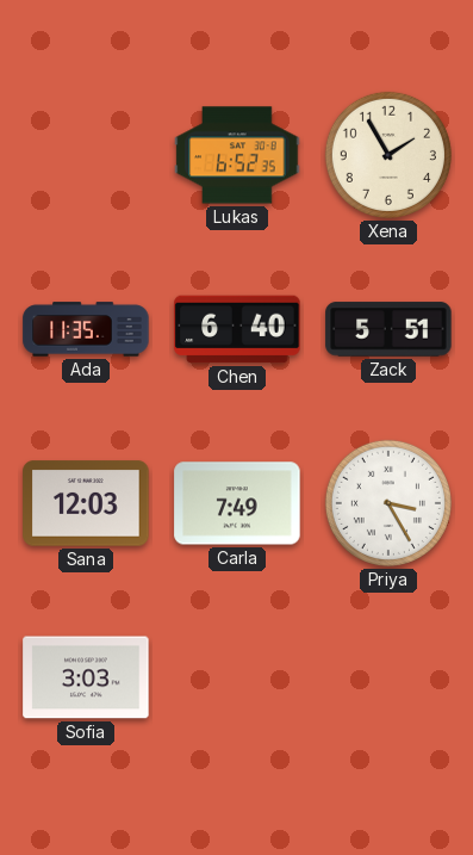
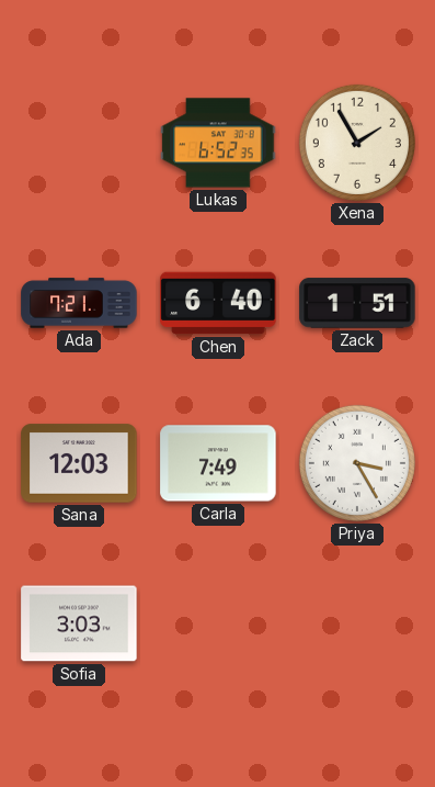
Ada: 11:35 -> 7:21 (79, 303)
Zack: 5:51 -> 1:51 (357, 303)
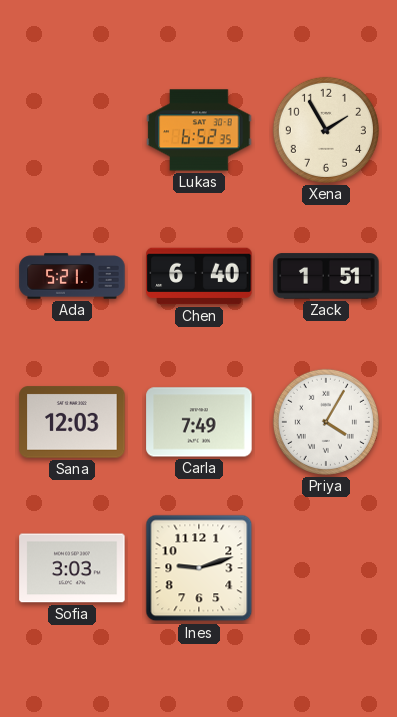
Ada: 7:21 -> 5:21 (72, 276)
Priya: 3:25 -> 4:05 (326, 422)
Ines: none -> 9:12 (199, 568)
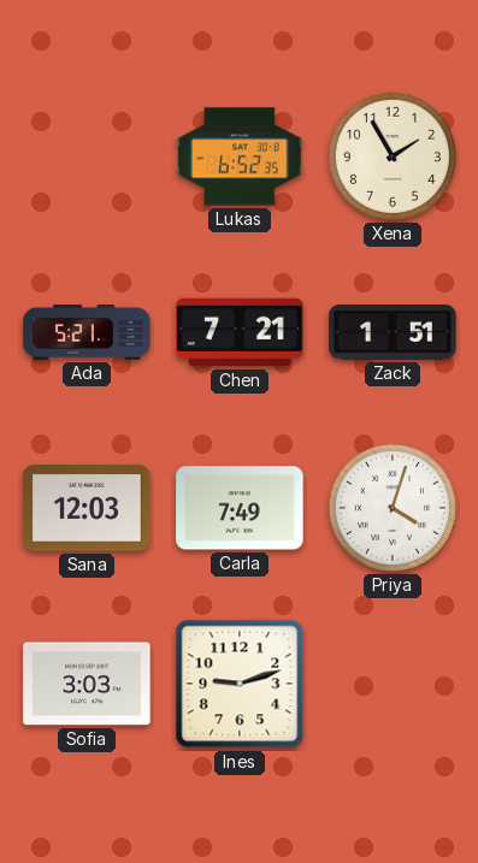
Chen: 6:40 -> 7:21 (240, 332)
Priya: 4:05 -> 4:03 (393, 508)
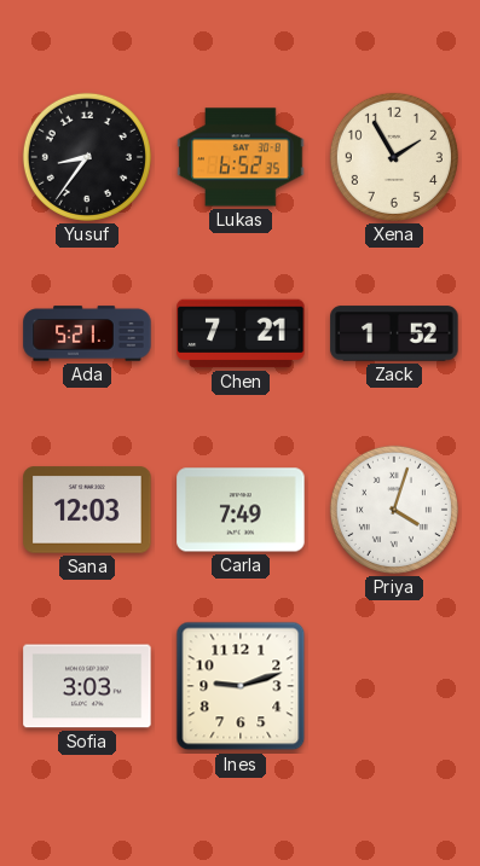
Yusuf: none -> 8:36 (87, 157)
Zack: 1:51 -> 1:52 (394, 333)
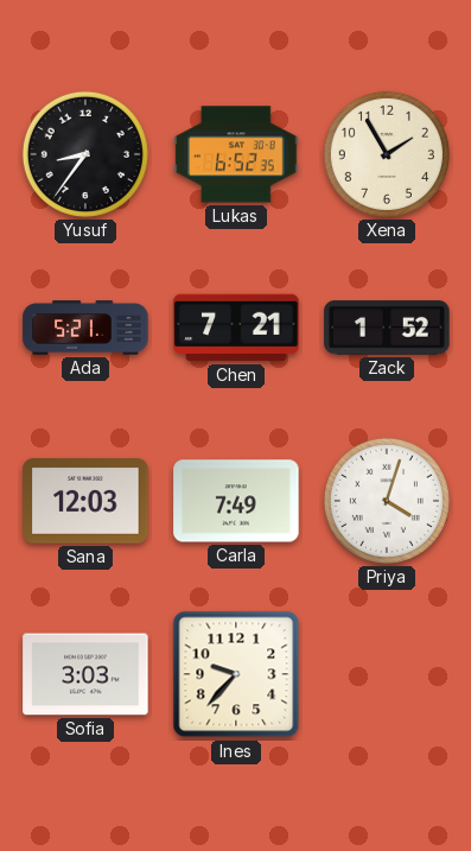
Ines: 9:12 -> 9:37 (236, 674)
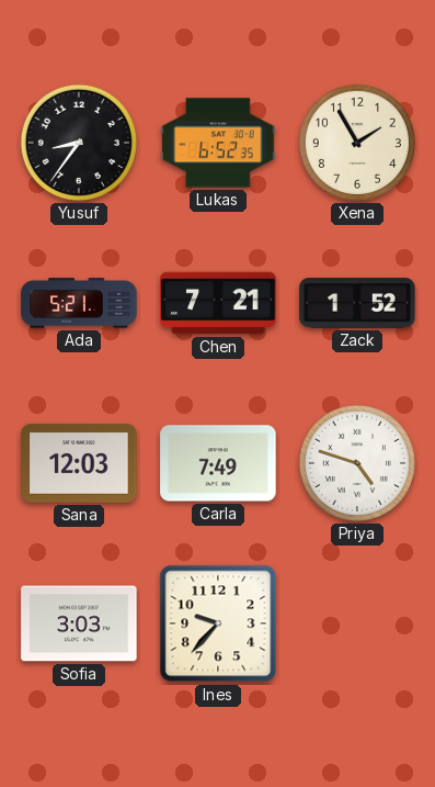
Priya: 4:03 -> 4:48 (357, 463)
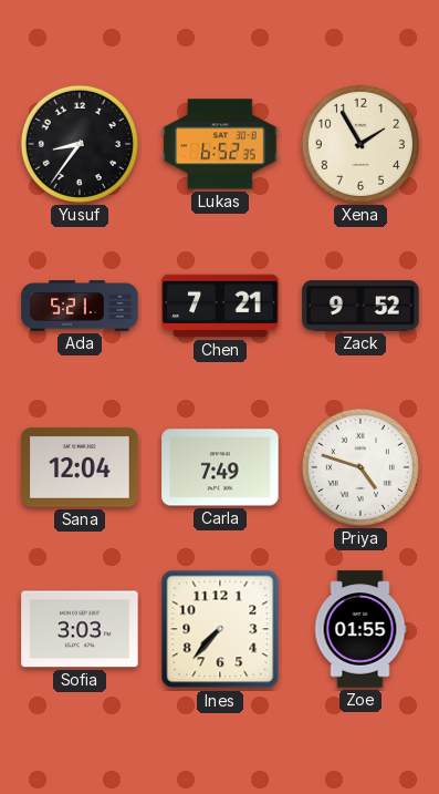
Zack: 1:52 -> 9:52 (360, 306)
Sana: 12:03 -> 12:04 (80, 467)
Ines: 9:37 -> 7:37 (220, 629)
Zoe: none -> 01:55 (360, 629)
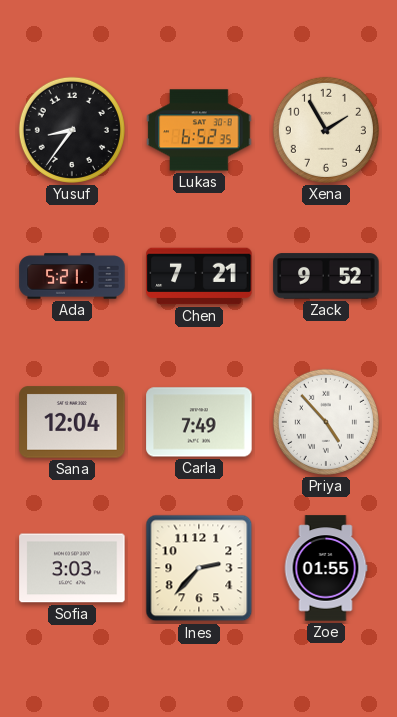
Priya: 4:48 -> 4:53 (326, 422)
Ines: 7:37 -> 2:37 (199, 568)
